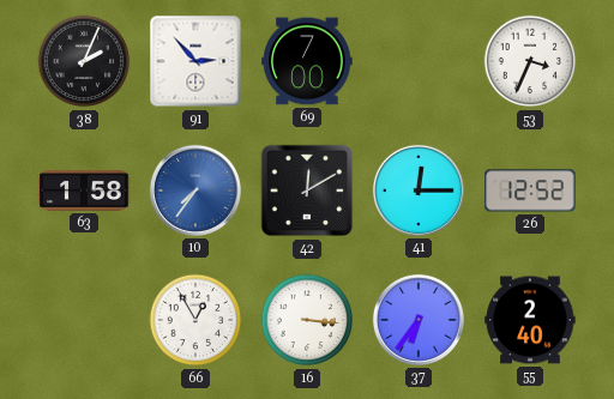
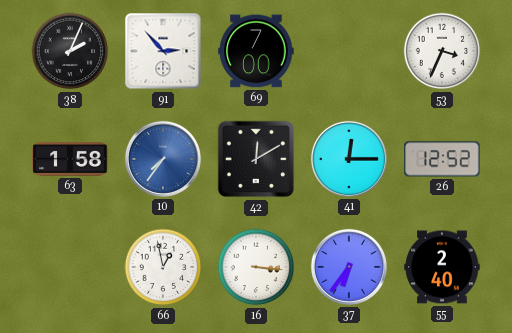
66: 12:55 -> 12:58 (163, 267)
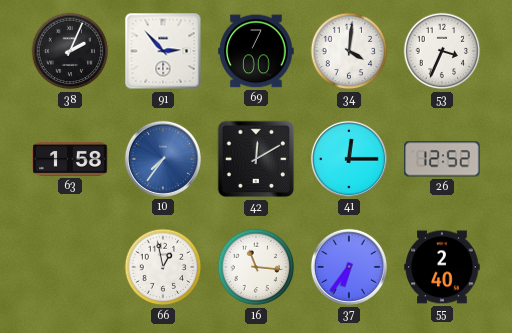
34: none -> 4:01 (349, 51)
16: 3:16 -> 11:16 (256, 267)
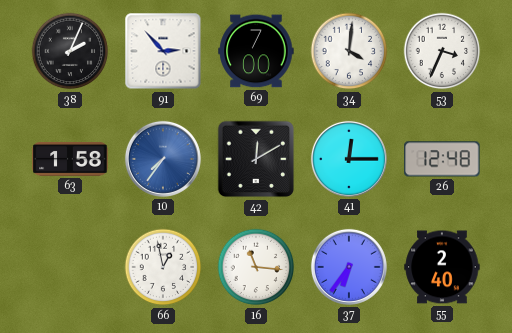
26: 12:52 -> 12:48 (442, 159)
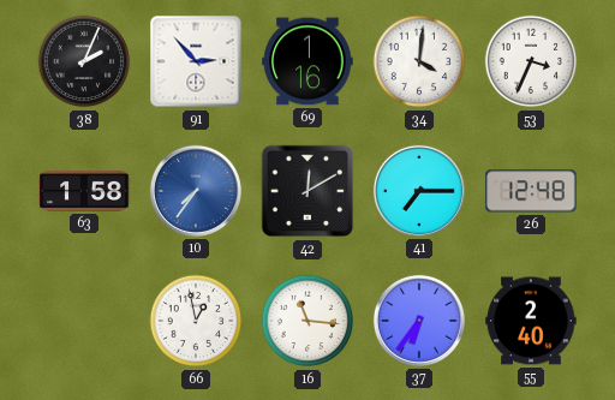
69: 7:00 -> 1:16 (307, 61)
41: 12:15 -> 7:15 (419, 191)
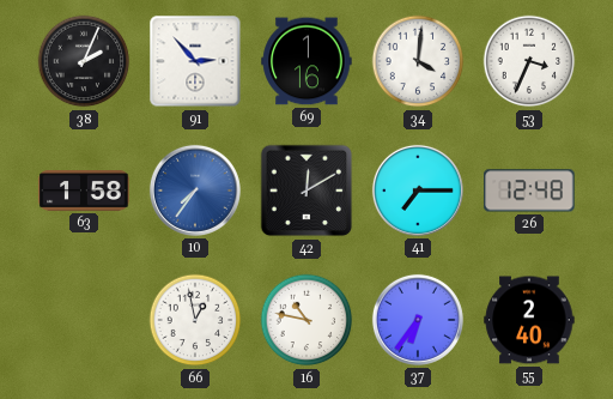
16: 11:16 -> 10:47 (306, 320)
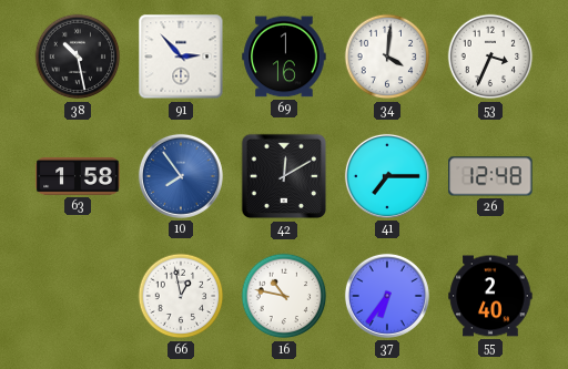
38: 2:04 -> 10:28 (78, 57)
10: 7:36 -> 7:54 (181, 176)
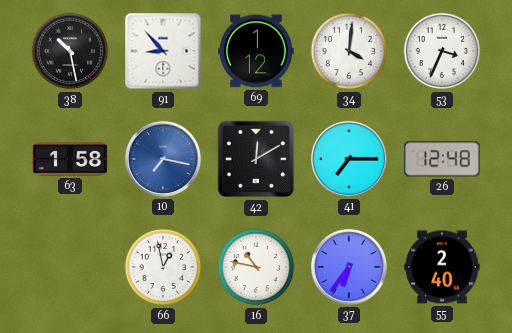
91: 2:53 -> 8:53 (163, 51)
69: 1:16 -> 1:12 (256, 51)
10: 7:54 -> 7:17 (163, 159)
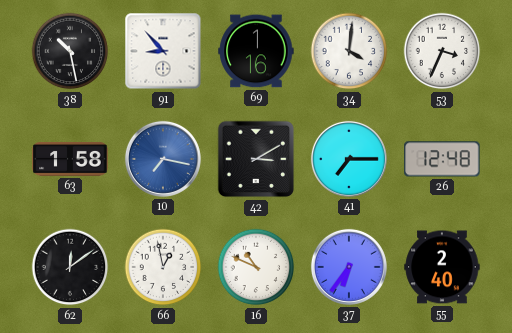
69: 1:12 -> 1:16 (256, 51)
42: 12:10 -> 3:10 (256, 159)
62: none -> 12:09 (70, 267)
16: 10:47 -> 10:49 (256, 267)
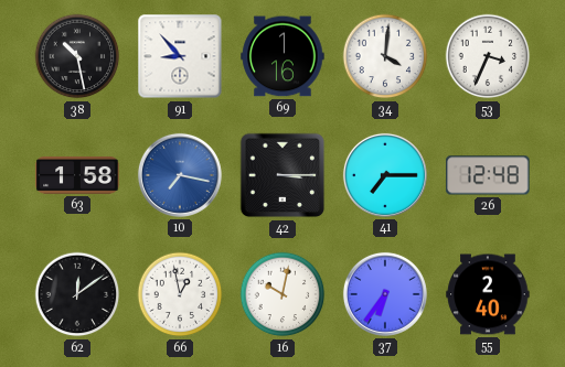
42: 3:10 -> 3:15 (282, 175)
16: 10:49 -> 10:02 (282, 294)
